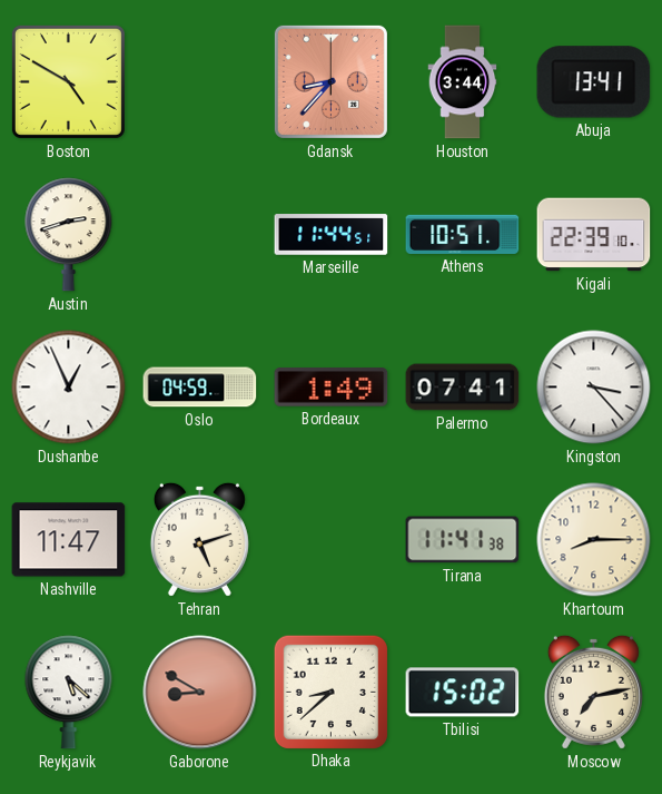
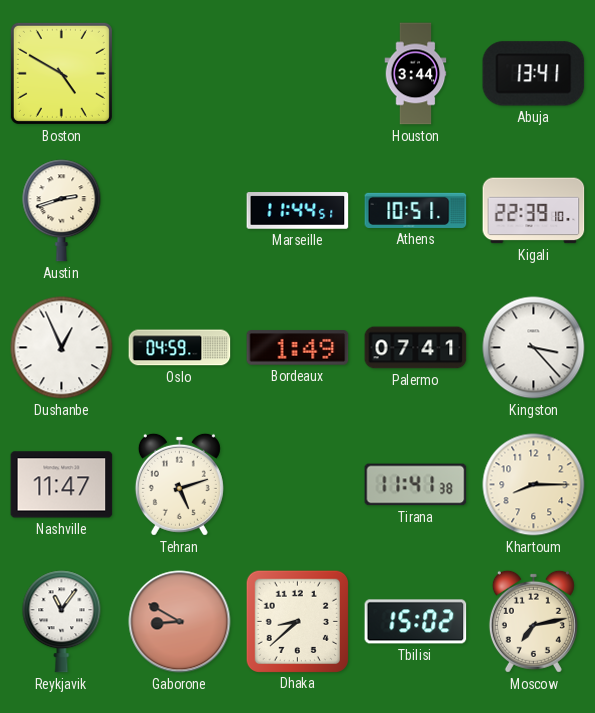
Gdansk: 8:37 -> none (330, 81)
Reykjavik: 5:22 -> 11:06 (62, 622)
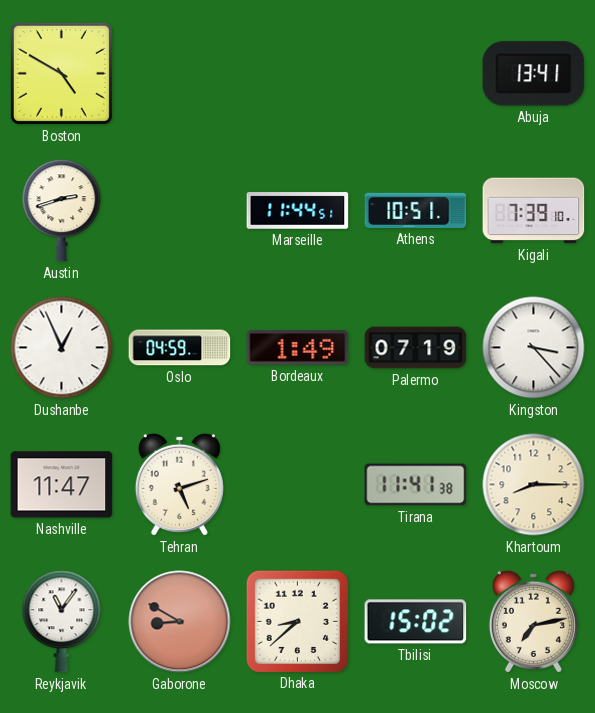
Houston: 3:44 -> none (416, 74)
Kigali: 22:39 -> 7:39 (534, 211)
Palermo: 07:41 -> 07:19 (416, 348)
